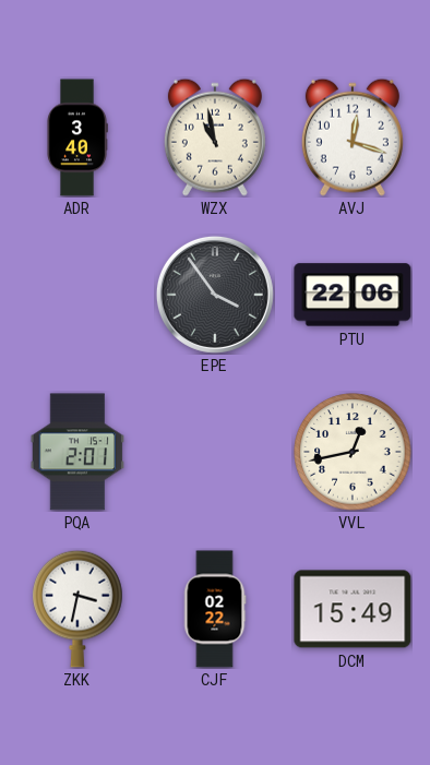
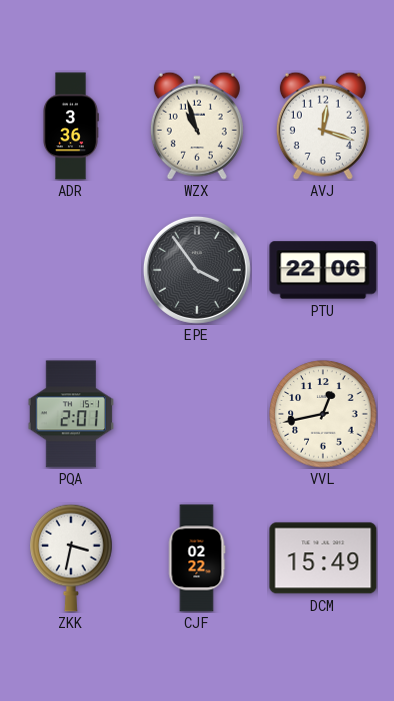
ADR: 3:40 -> 3:36 (71, 126)
WZX: 10:58 -> 10:57 (197, 126)
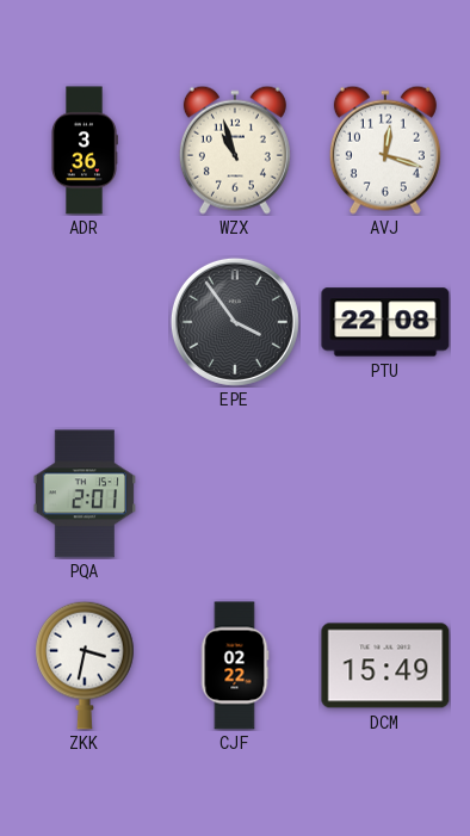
PTU: 22:06 -> 22:08 (385, 322)
VVL: 12:43 -> none (323, 414)
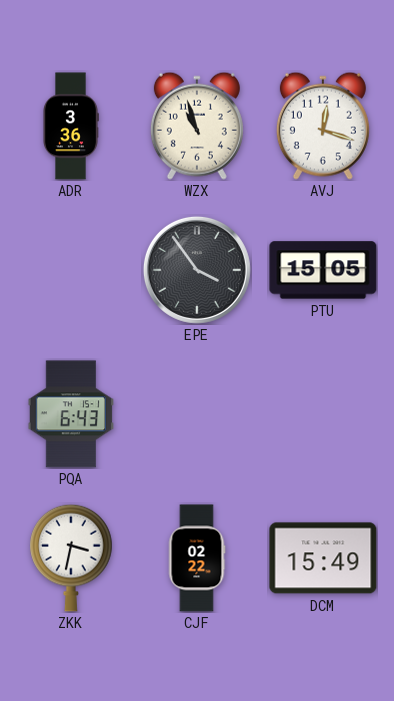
PTU: 22:08 -> 15:05 (323, 270)
PQA: 2:01 -> 6:43 (71, 414)
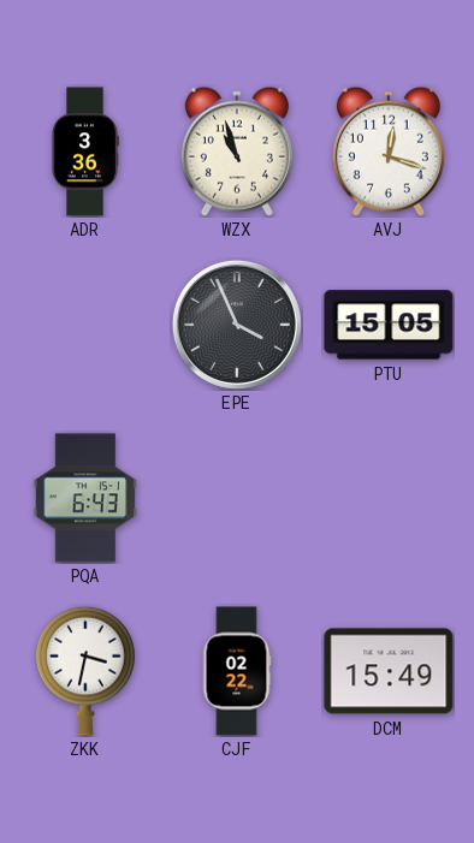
EPE: 3:54 -> 3:56 (237, 325)
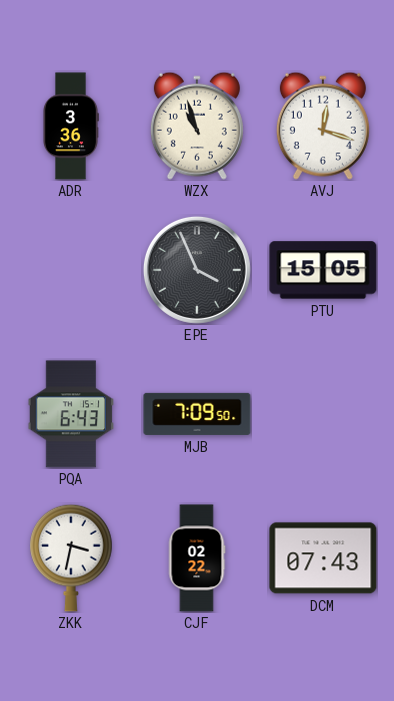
MJB: none -> 7:09 (197, 414)
DCM: 15:49 -> 07:43 (323, 558)
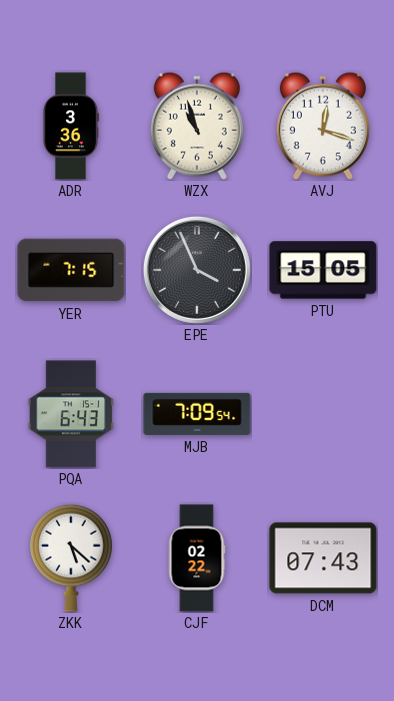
YER: none -> 7:15 (71, 270)
MJB: 7:09:50 -> 7:09:54 (197, 414)
ZKK: 3:32 -> 5:22 (71, 558)
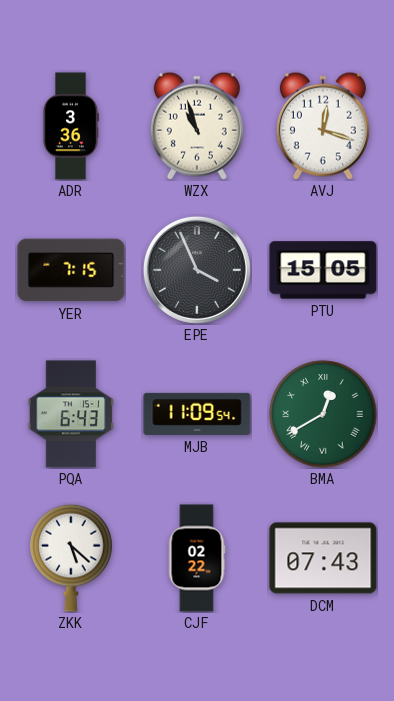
MJB: 7:09 -> 11:09 (197, 414)
BMA: none -> 12:40 (323, 414)
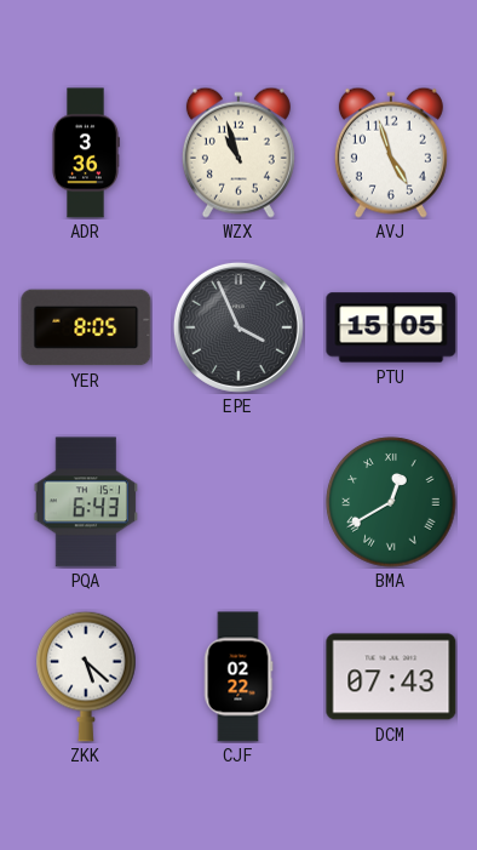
AVJ: 12:18 -> 4:57 (391, 153)
YER: 7:15 -> 8:05 (86, 327)
MJB: 11:09 -> none (197, 414)
